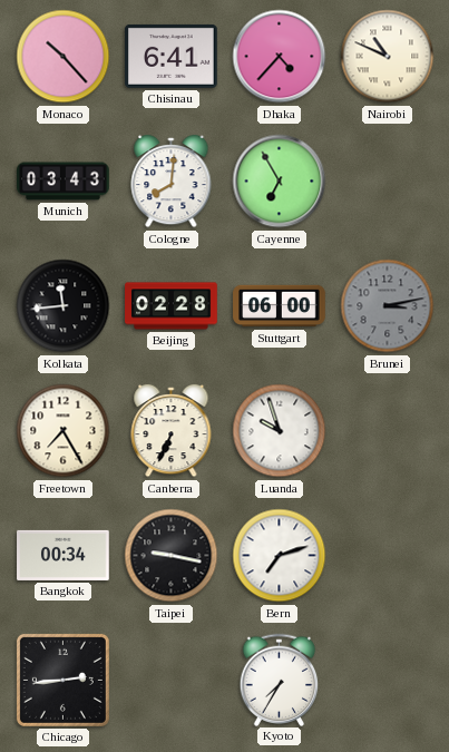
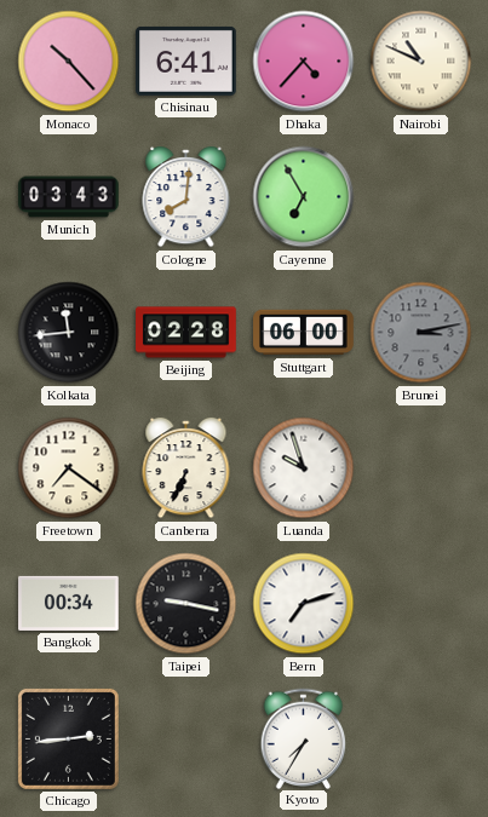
Freetown: 7:25 -> 7:21 (69, 468)
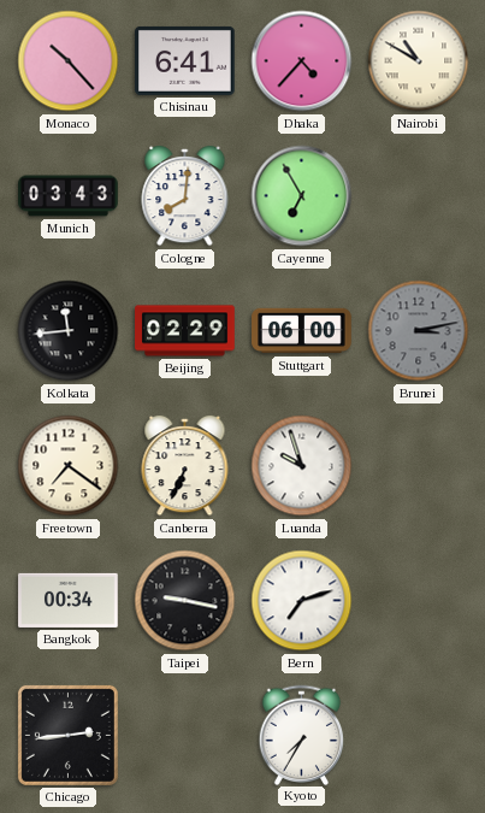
Nairobi: 10:49 -> 10:50 (419, 61)
Beijing: 02:28 -> 02:29 (185, 331)
